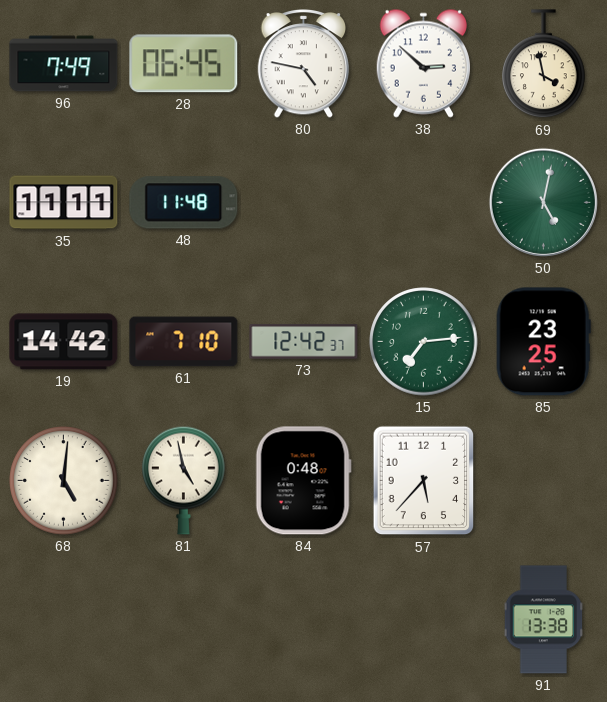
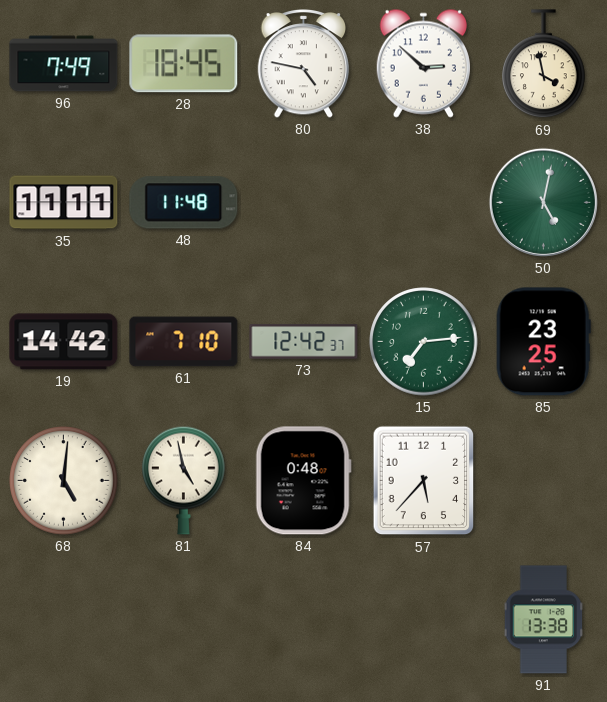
28: 06:45 -> 18:45 (184, 64)
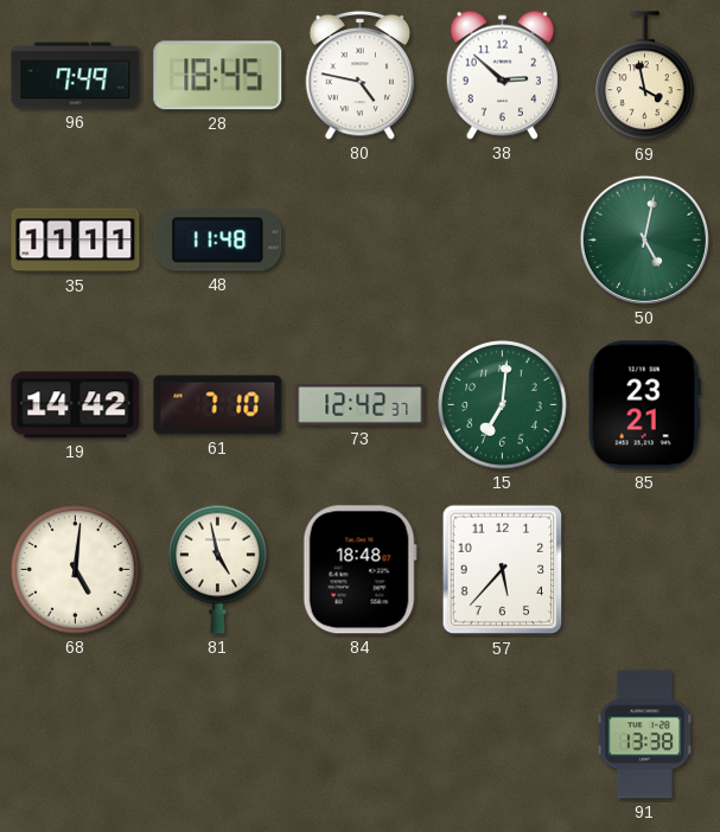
15: 7:14 -> 7:01 (503, 405)
85: 23:25 -> 23:21 (644, 405)
84: 0:48 -> 18:48 (359, 570)
